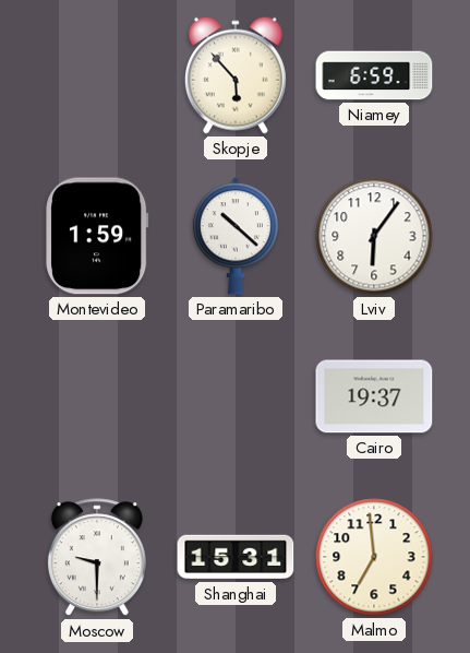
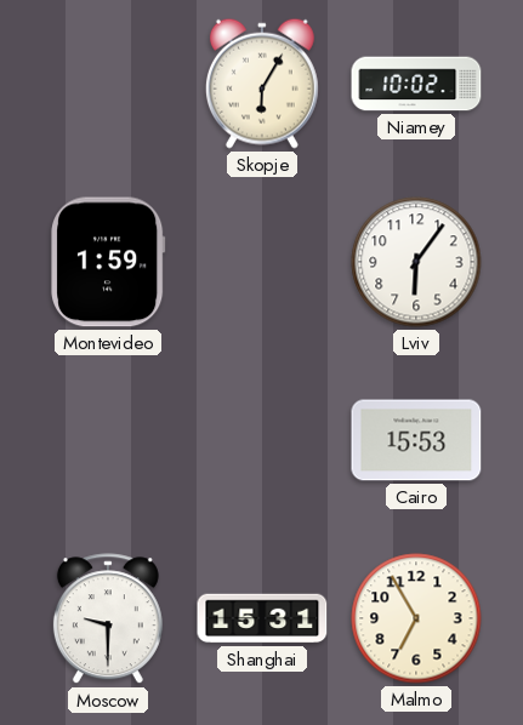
Skopje: 5:53 -> 6:05 (262, 84)
Niamey: 6:59 -> 10:02 (416, 84)
Paramaribo: 10:22 -> none (236, 236)
Cairo: 19:37 -> 15:53 (416, 440)
Malmo: 6:59 -> 6:55 (416, 618)
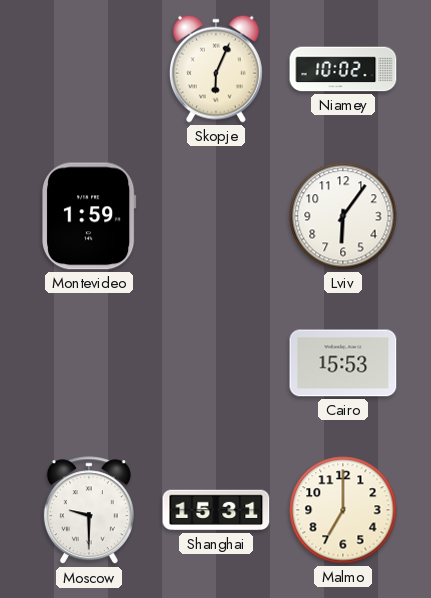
Skopje: 6:05 -> 6:04 (216, 69)
Malmo: 6:55 -> 7:00 (343, 510)
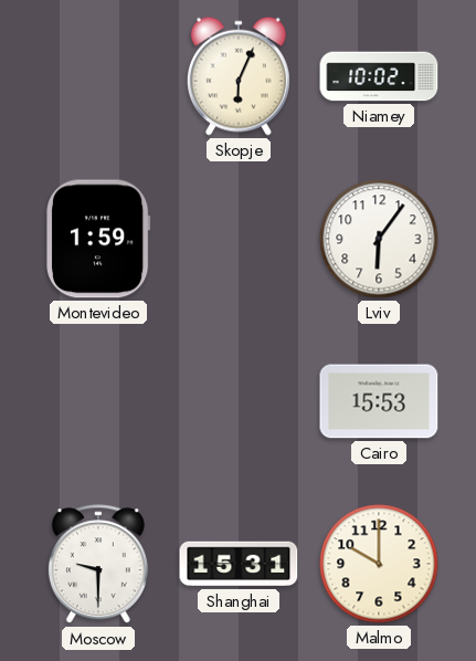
Malmo: 7:00 -> 10:00 (379, 564)
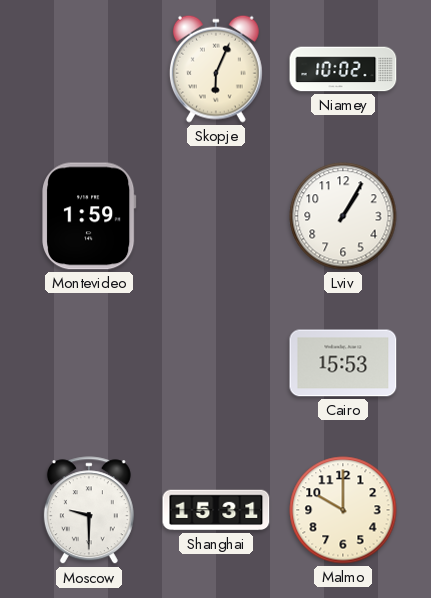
Lviv: 6:06 -> 1:05 (343, 216)
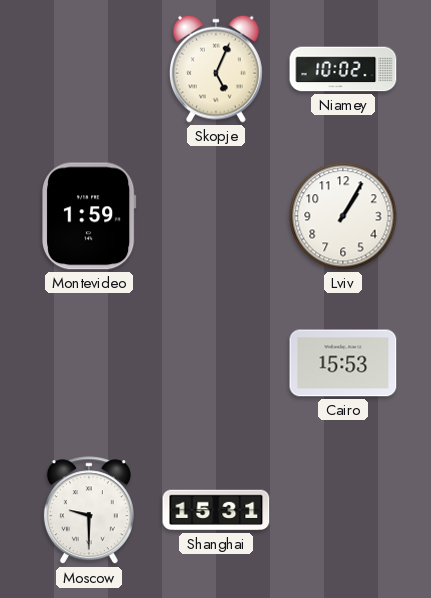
Skopje: 6:04 -> 5:04 (216, 69)
Malmo: 10:00 -> none (343, 510)
